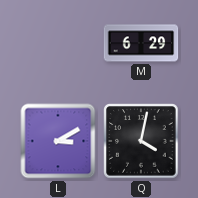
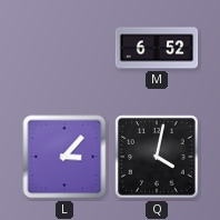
M: 6:29 -> 6:52 (157, 48)
L: 3:10 -> 3:07 (64, 157)
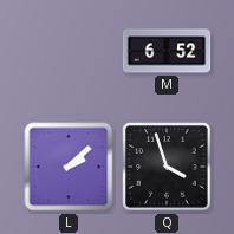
L: 3:07 -> 2:08 (69, 167)
Q: 4:02 -> 3:57 (167, 167)
